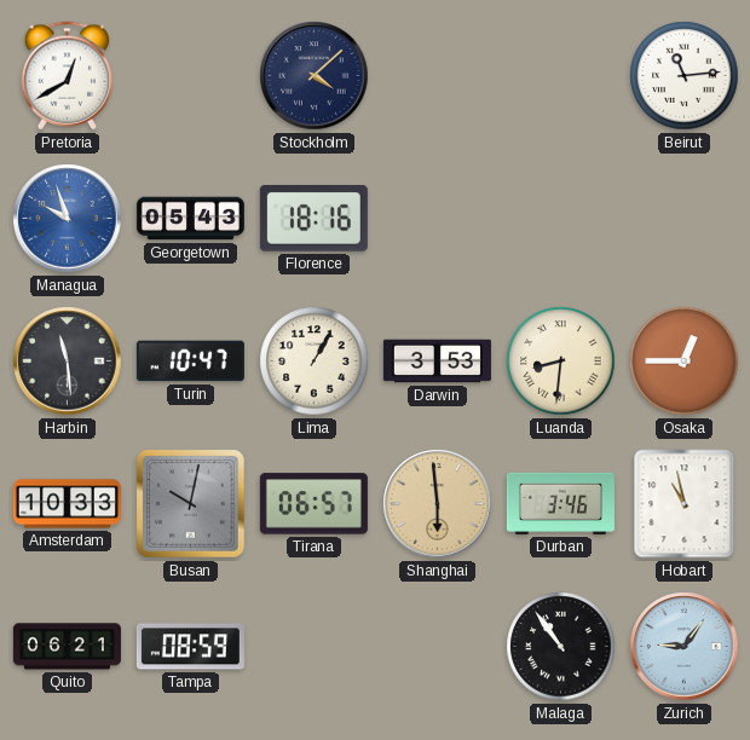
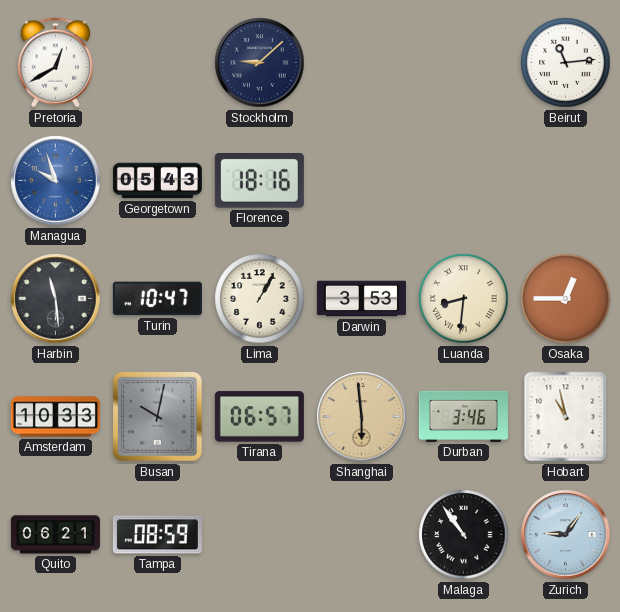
Stockholm: 4:08 -> 9:08 (260, 63)
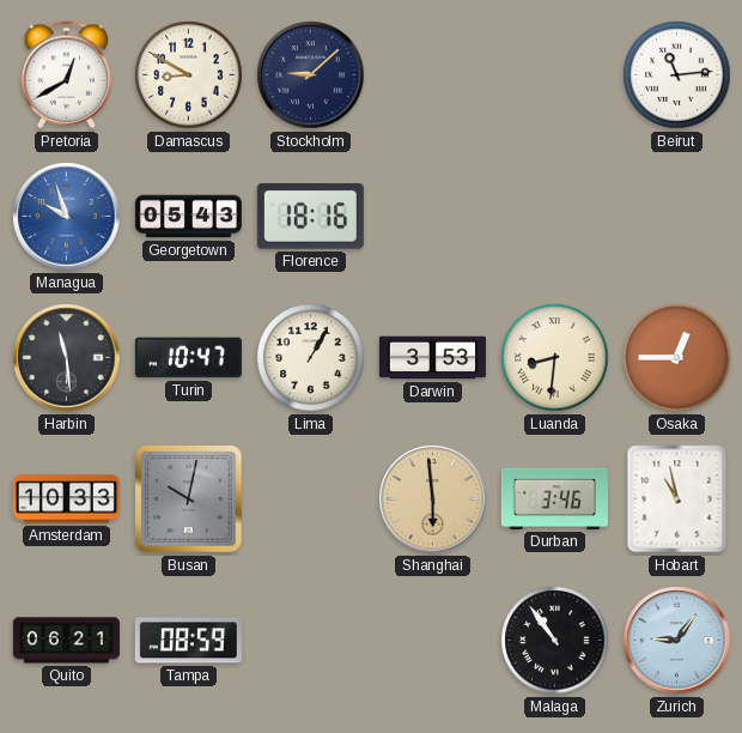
Damascus: none -> 8:50 (189, 75)
Tirana: 06:57 -> none (259, 417)
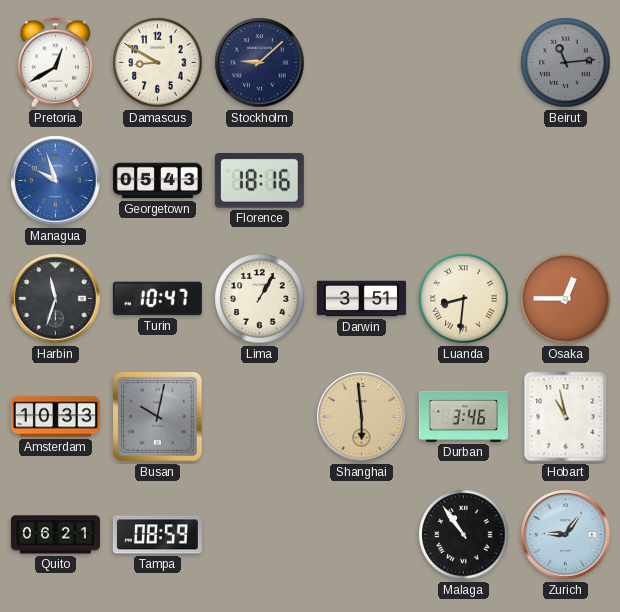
Beirut dial: white -> grey (566, 63)
Harbin: 11:29 -> 11:33 (56, 299)
Darwin: 3:53 -> 3:51 (361, 299)
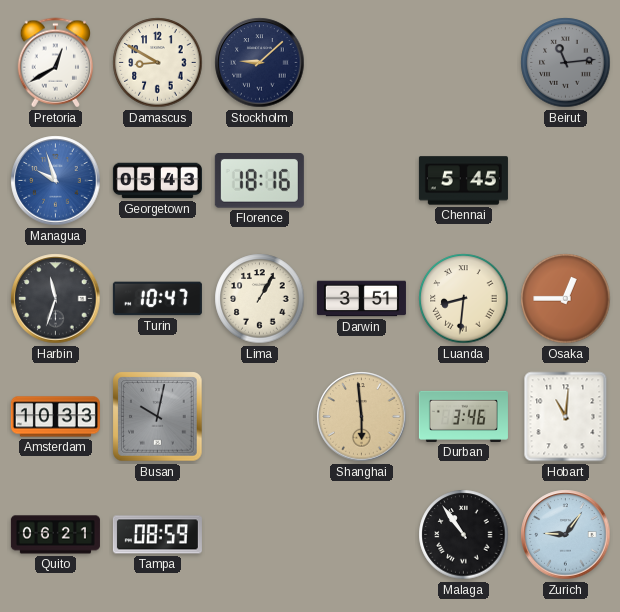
Chennai: none -> 5:45 (463, 181)
Hobart: 10:58 -> 11:01 (566, 417)
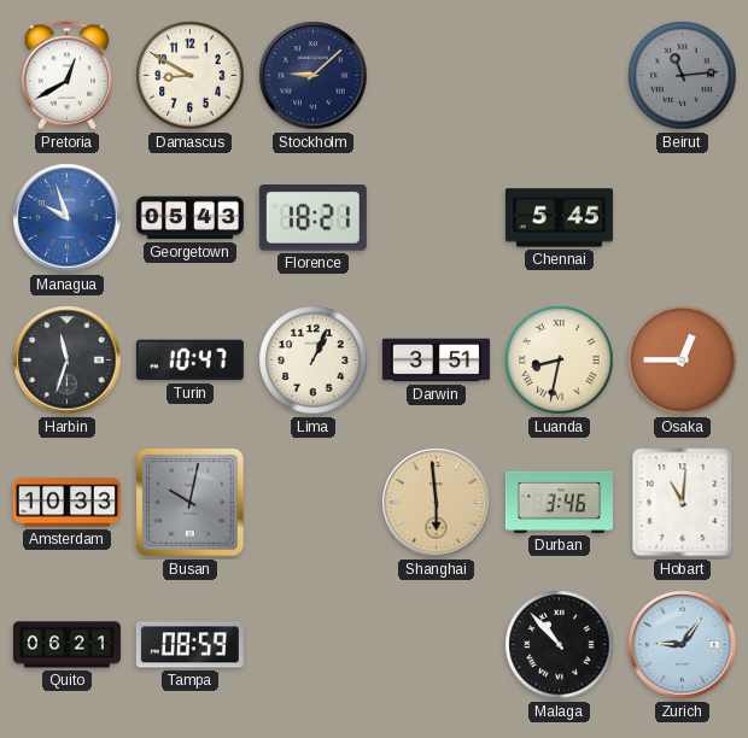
Florence: 18:16 -> 18:21 (312, 218)
Lima: 1:05 -> 1:04 (314, 361)
Luanda: 8:31 -> 8:32 (560, 361)
Malaga: 10:54 -> 10:53 (560, 645)
